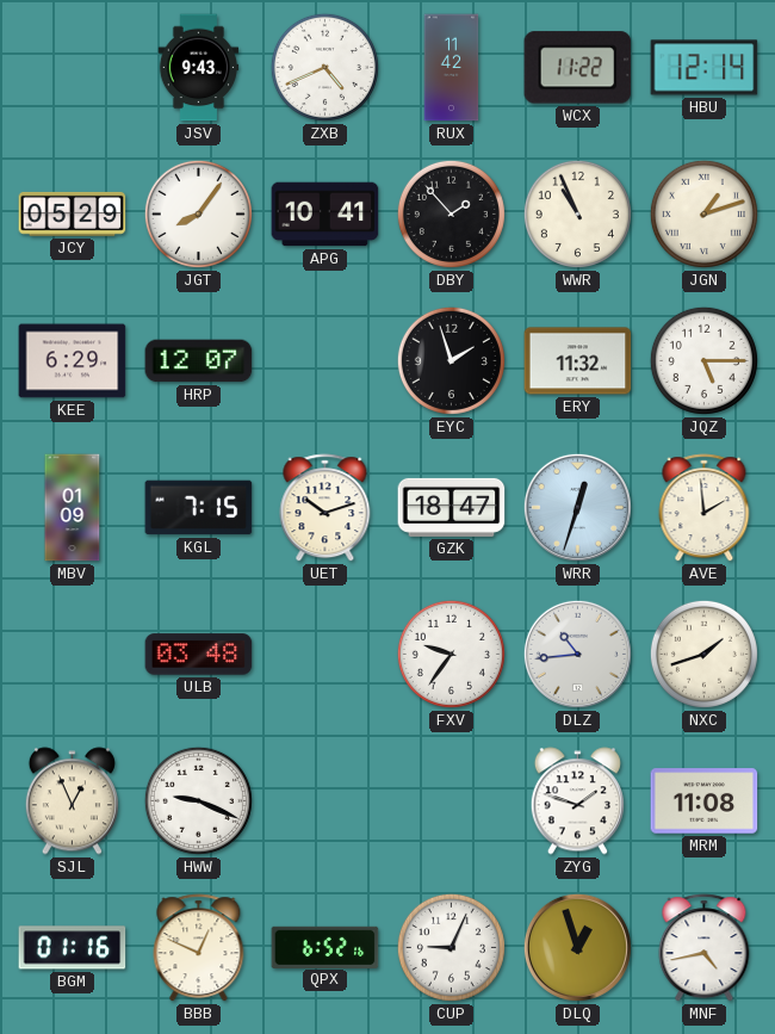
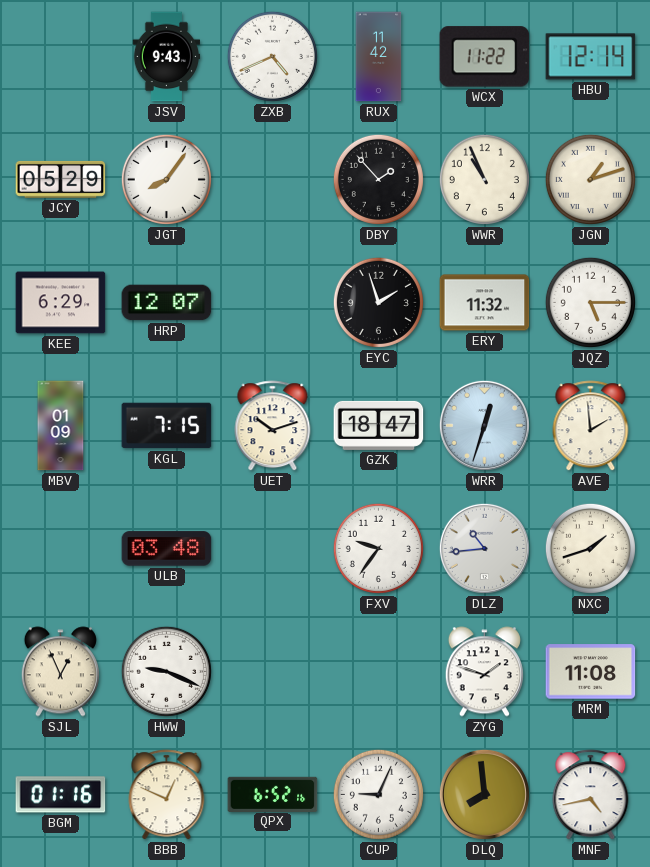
APG: 10:41 -> none (325, 215)
DLQ: 12:57 -> 7:59 (484, 794)
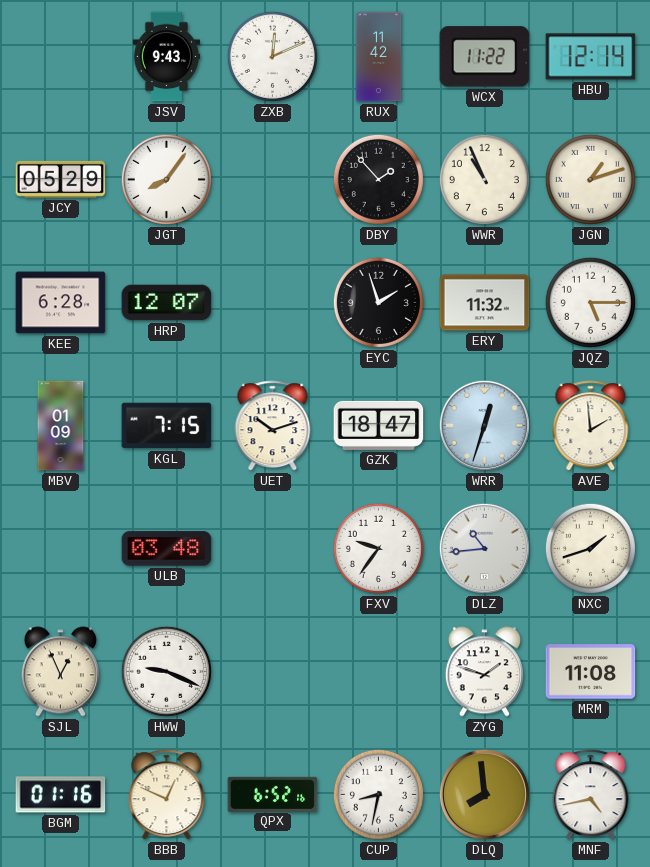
ZXB: 4:41 -> 12:11 (272, 56)
KEE: 6:29 -> 6:28 (61, 303)
CUP: 9:04 -> 8:32 (378, 794)
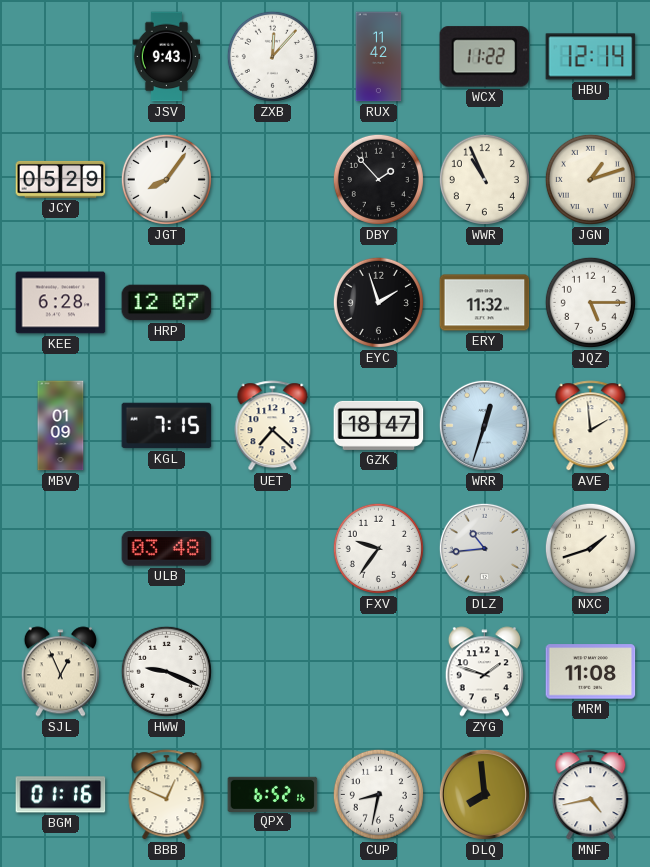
ZXB: 12:11 -> 12:07 (272, 56)
UET: 10:12 -> 7:22 (273, 426)
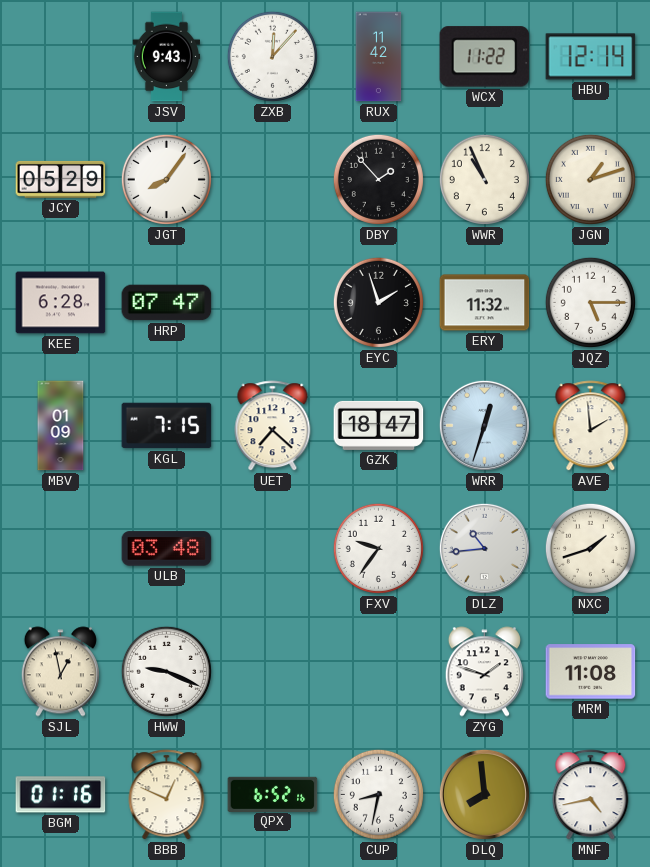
HRP: 12:07 -> 07:47 (167, 303)
SJL: 12:56 -> 12:58 (60, 672)
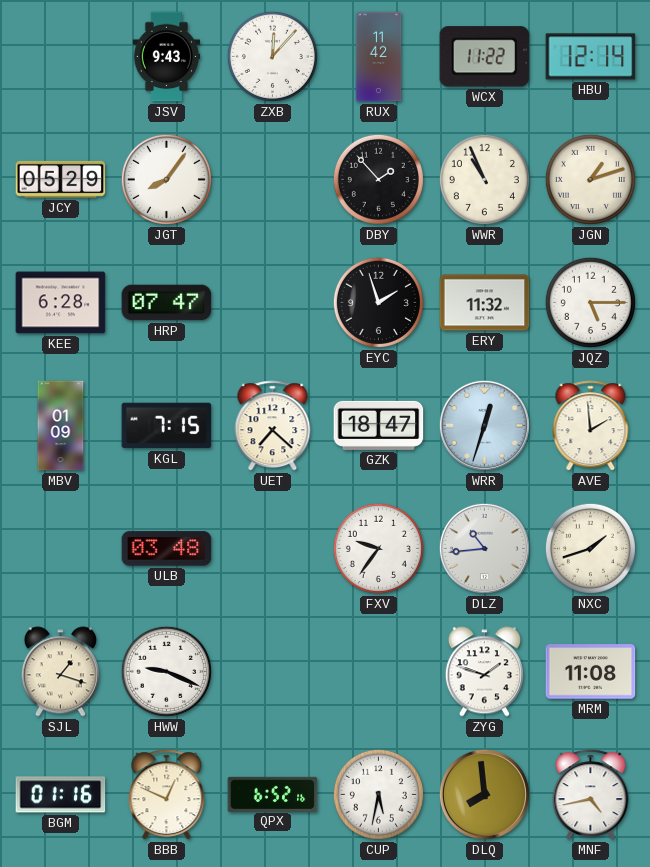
SJL: 12:58 -> 1:18 (60, 672)
CUP: 8:32 -> 5:32 (378, 794)
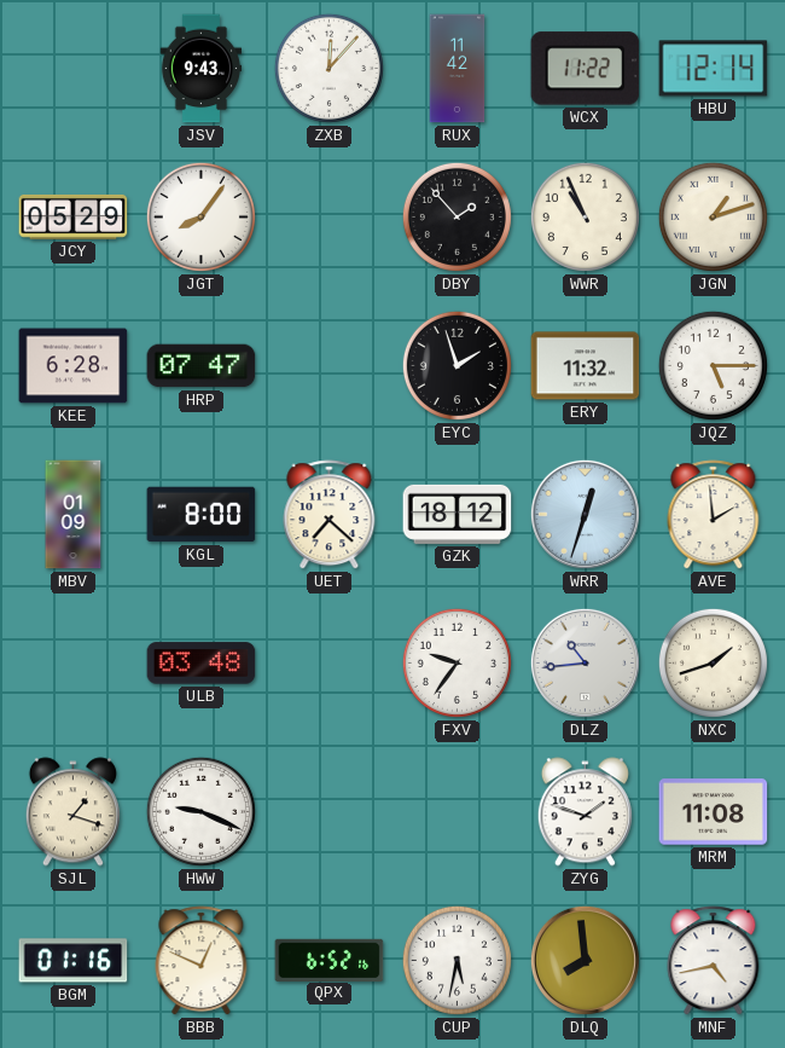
KGL: 7:15 -> 8:00 (202, 515)
GZK: 18:47 -> 18:12 (458, 514)
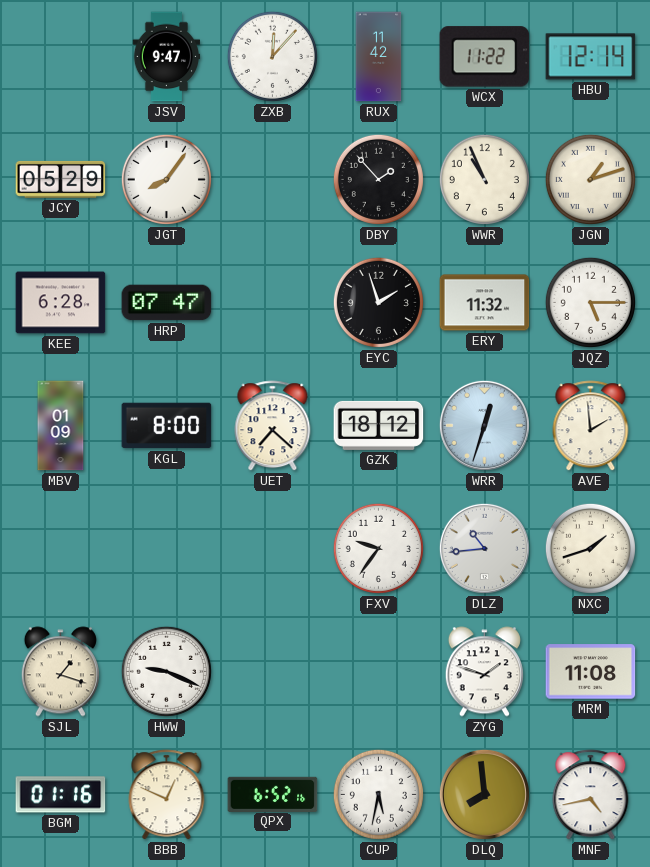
JSV: 9:43 -> 9:47 (167, 57)
ULB: 03:48 -> none (202, 664)
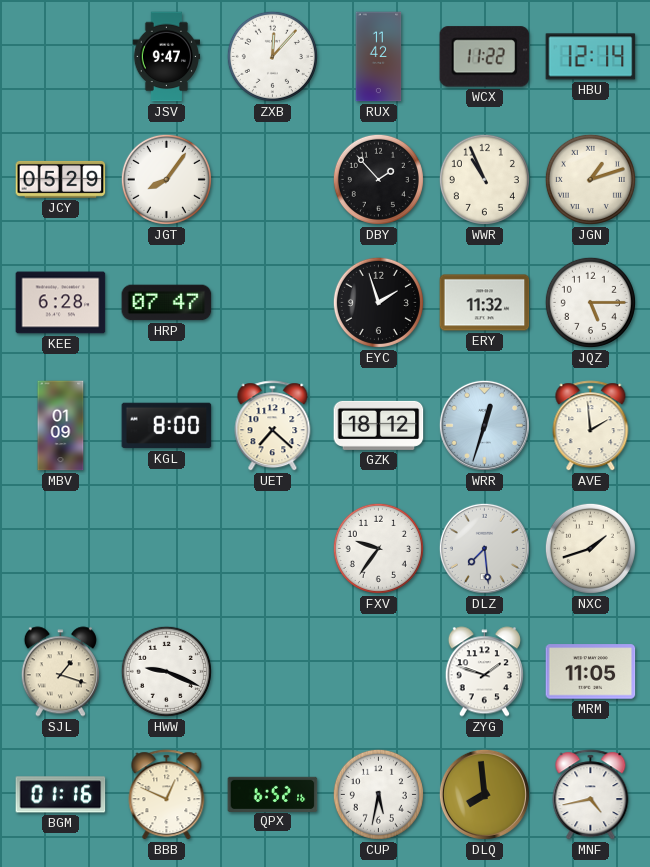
DLZ: 10:44 -> 7:29 (484, 548)
MRM: 11:08 -> 11:05 (591, 672)
